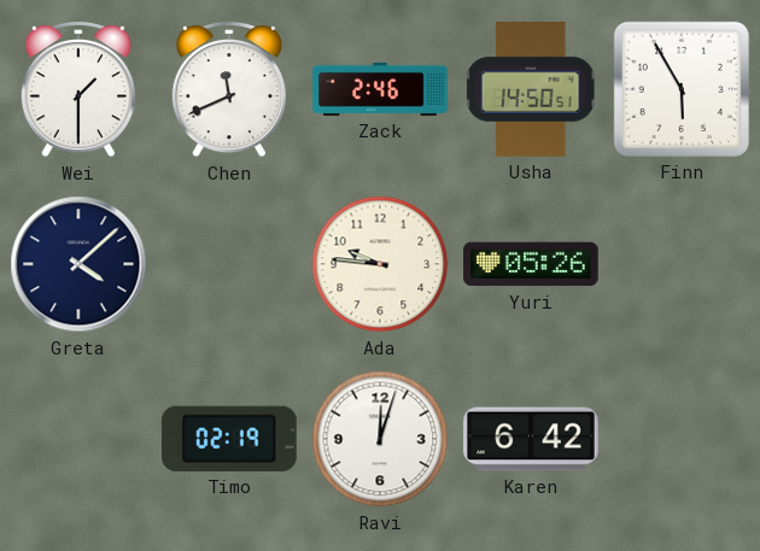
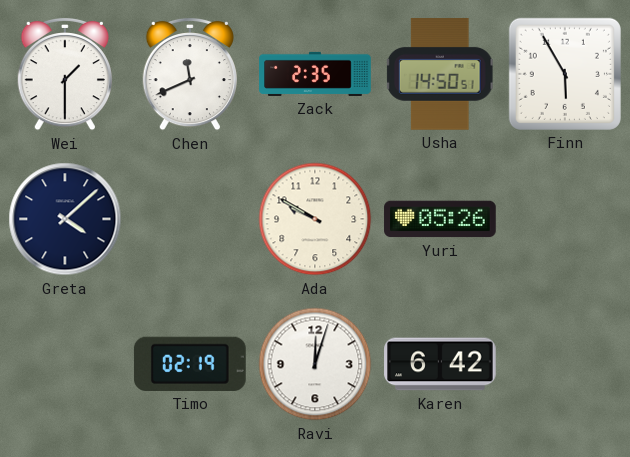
Zack: 2:46 -> 2:35 (315, 74)
Ada: 9:46 -> 9:50 (315, 219)
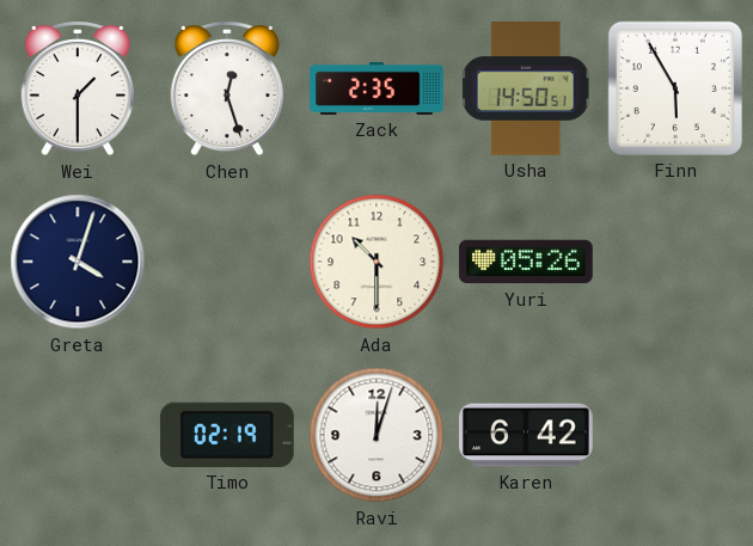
Chen: 11:41 -> 12:27 (227, 88)
Greta: 4:08 -> 4:03 (78, 262)
Ada: 9:50 -> 10:30 (376, 262)
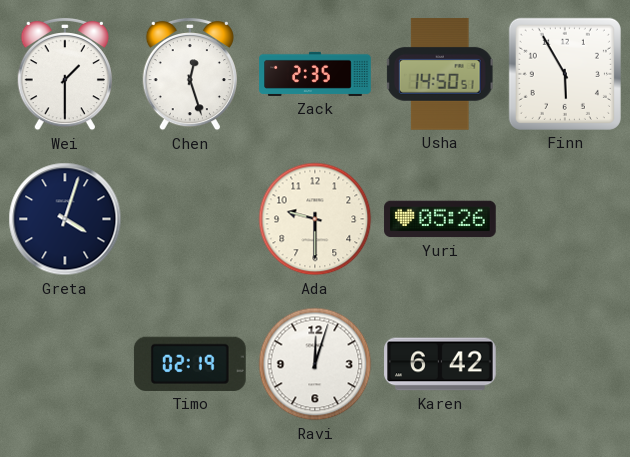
Ada: 10:30 -> 9:30 (315, 219)
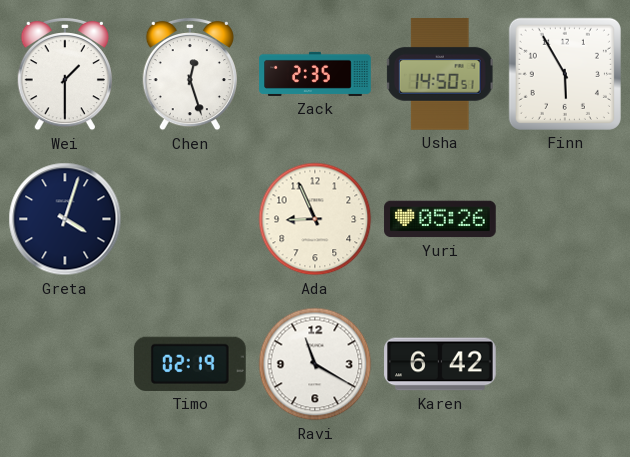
Ada: 9:30 -> 8:56 (315, 219)
Ravi: 12:03 -> 11:20 (315, 364)
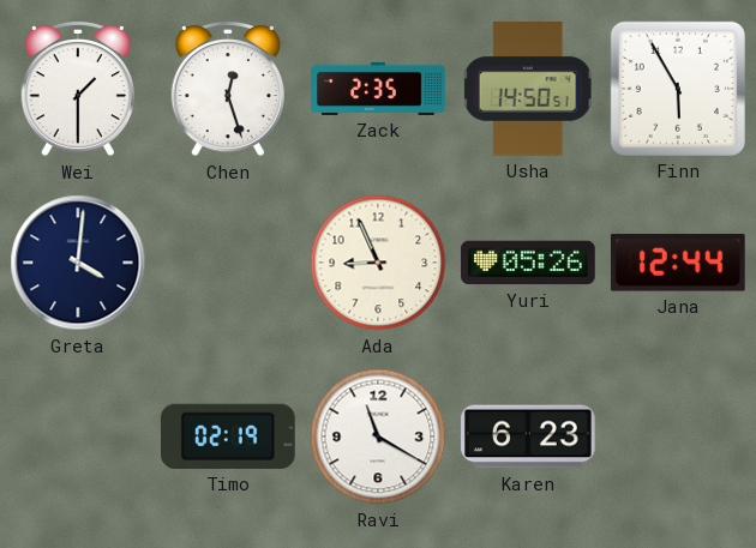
Greta: 4:03 -> 4:01 (78, 263)
Jana: none -> 12:44 (678, 263)
Karen: 6:42 -> 6:23 (528, 436)
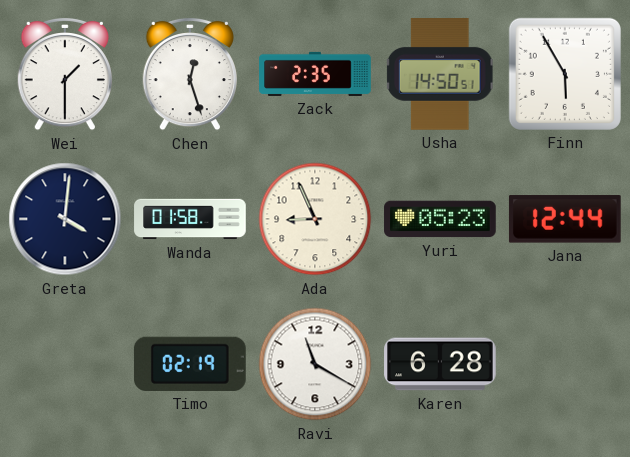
Wanda: none -> 01:58 (190, 219)
Yuri: 05:26 -> 05:23 (440, 219)
Karen: 6:23 -> 6:28 (440, 364)
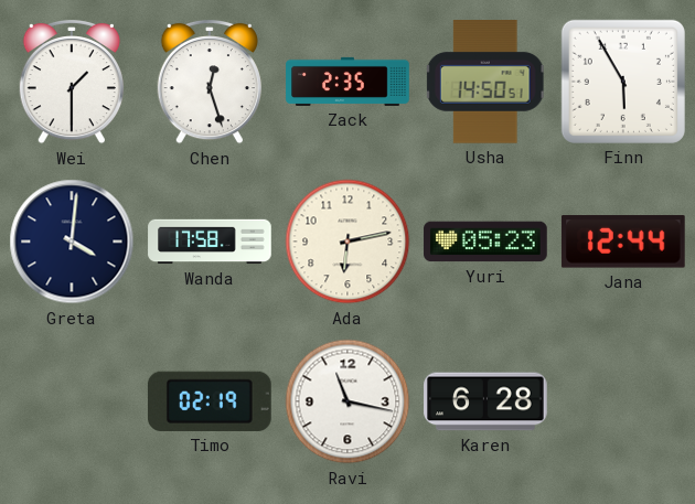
Wanda: 01:58 -> 17:58 (210, 242)
Ada: 8:56 -> 6:13 (347, 242)
Ravi: 11:20 -> 11:17 (347, 401)
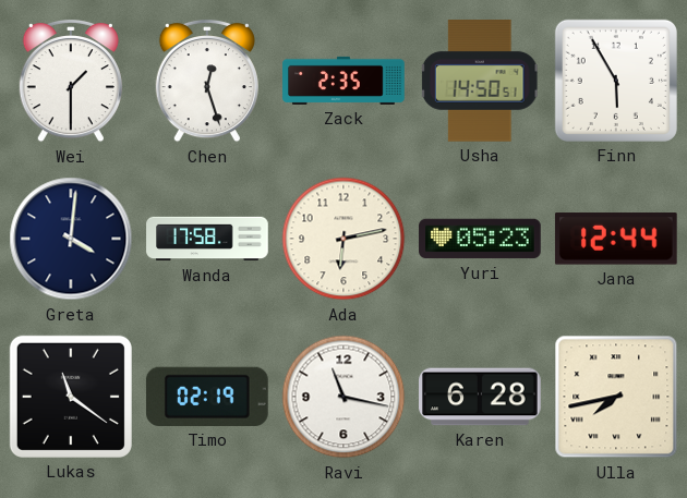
Lukas: none -> 11:21 (71, 397)
Ulla: none -> 7:43 (616, 397)
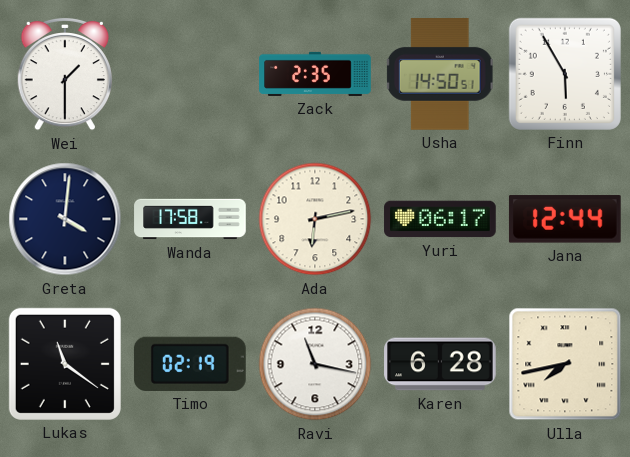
Chen: 12:27 -> none (207, 81)
Yuri: 05:23 -> 06:17 (440, 219)
